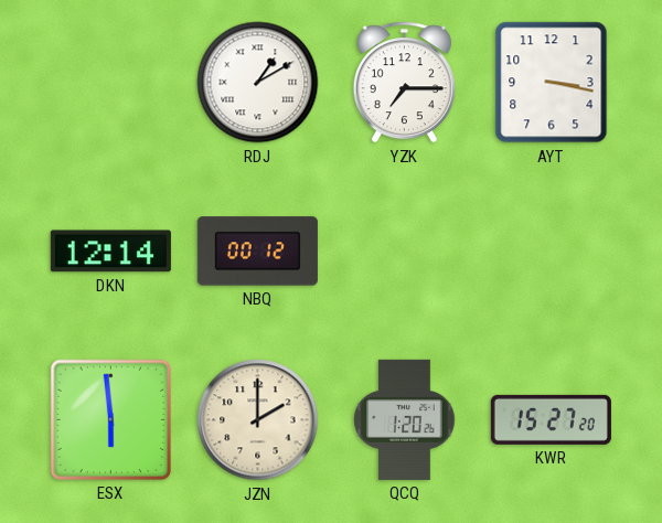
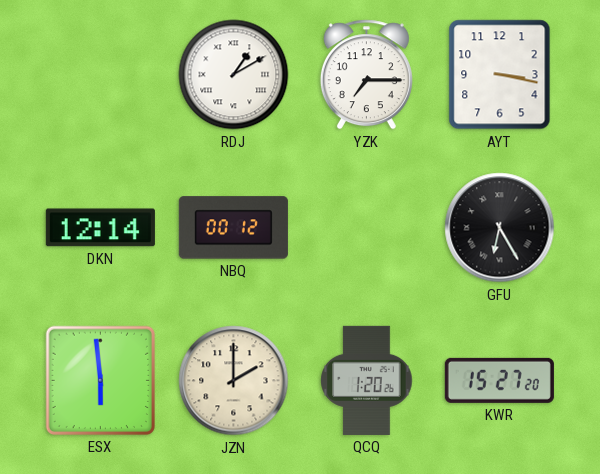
GFU: none -> 6:25 (500, 228)
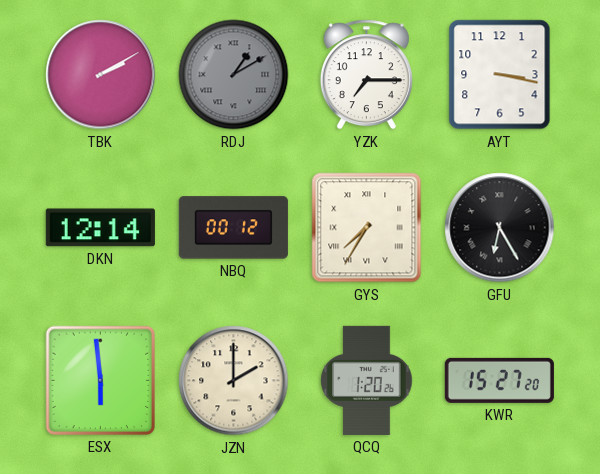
TBK: none -> 2:10 (101, 75)
RDJ dial: white -> grey (234, 75)
GYS: none -> 7:35 (367, 228)
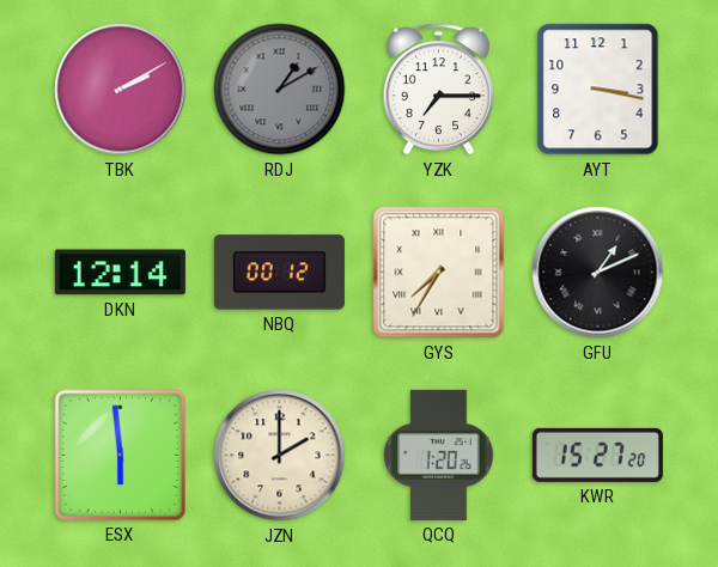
GFU: 6:25 -> 1:11 (598, 273)
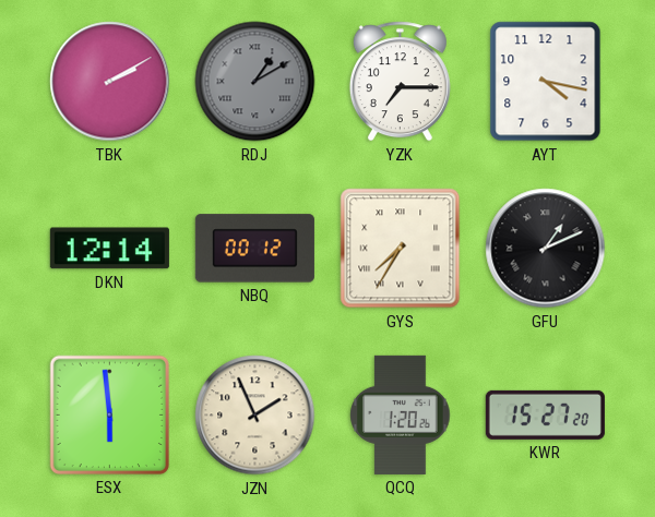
AYT: 3:17 -> 4:17 (546, 82)
JZN: 2:00 -> 1:56 (255, 416)
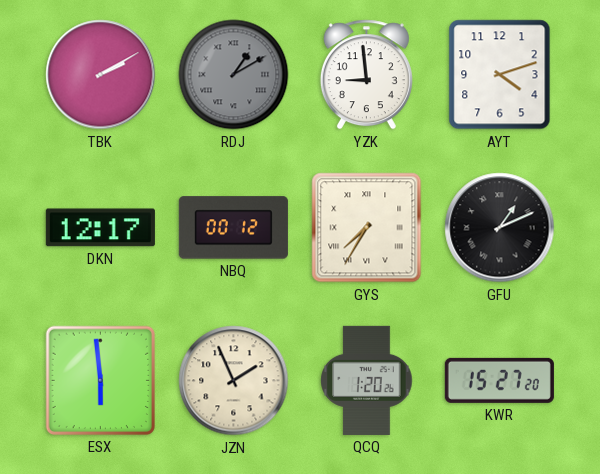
YZK: 7:15 -> 8:59 (366, 75)
AYT: 4:17 -> 4:12 (500, 75)
DKN: 12:14 -> 12:17 (100, 228)
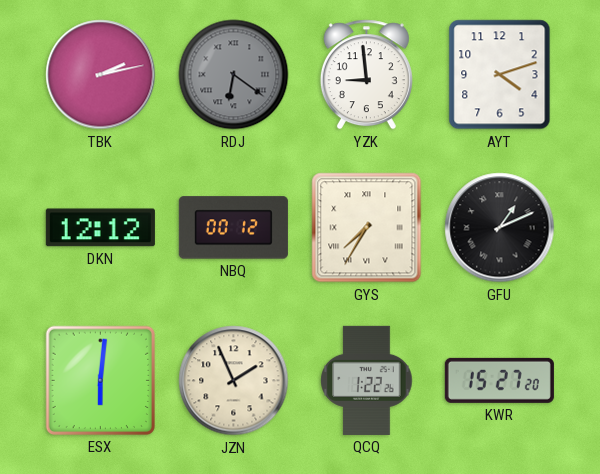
TBK: 2:10 -> 2:13 (101, 75)
RDJ: 1:10 -> 6:21 (234, 75)
DKN: 12:17 -> 12:12 (100, 228)
ESX: 5:59 -> 6:01 (100, 380)
QCQ: 1:20 -> 1:22 (367, 380)
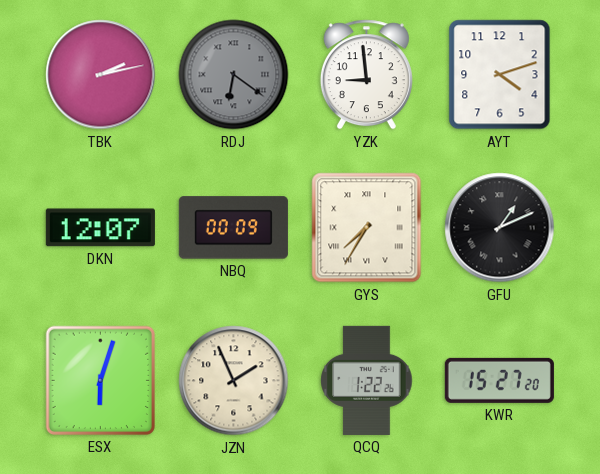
DKN: 12:12 -> 12:07 (100, 228)
NBQ: 00:12 -> 00:09 (233, 228)
ESX: 6:01 -> 6:03 (100, 380)
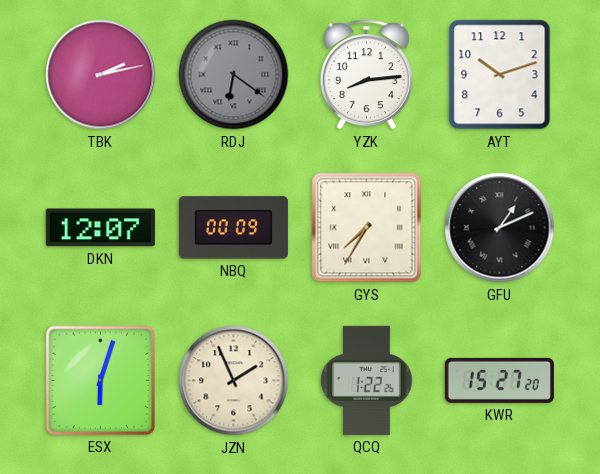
YZK: 8:59 -> 8:14 (366, 75)
AYT: 4:12 -> 10:12 (500, 75)
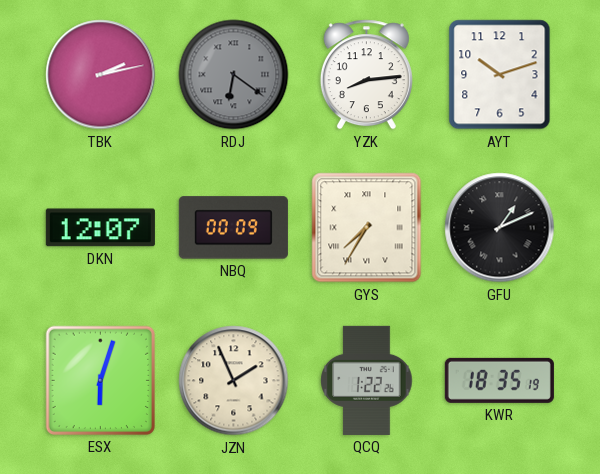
KWR: 15:27 -> 18:35 (499, 380)
